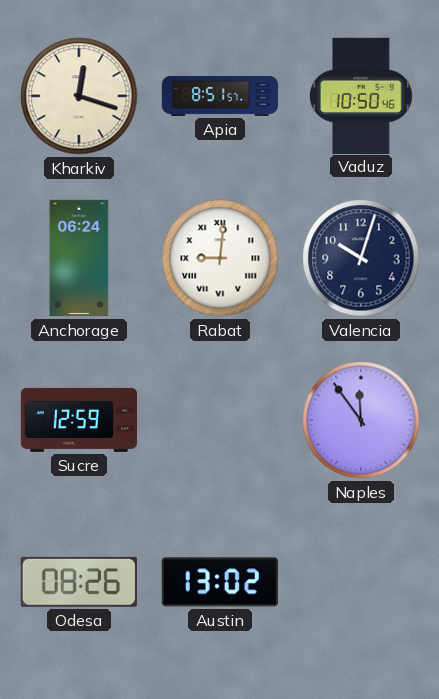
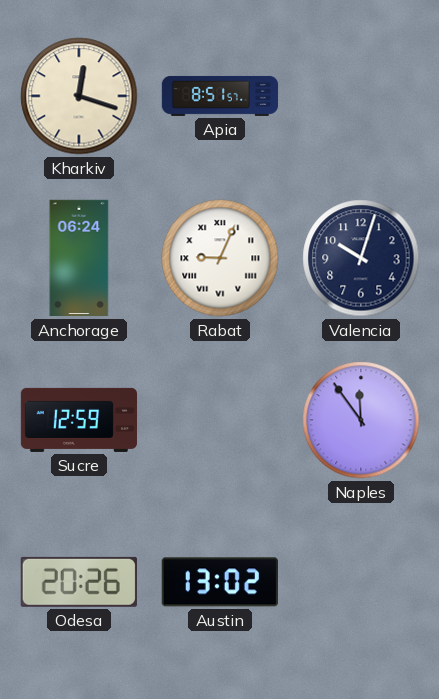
Vaduz: 10:50 -> none (362, 95)
Rabat: 9:01 -> 9:04 (220, 258)
Odesa: 08:26 -> 20:26 (79, 582)
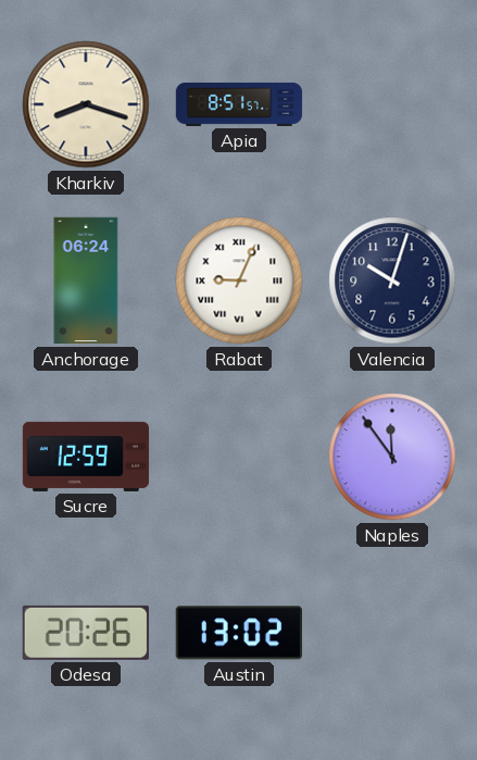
Kharkiv: 12:18 -> 8:18 (86, 104)
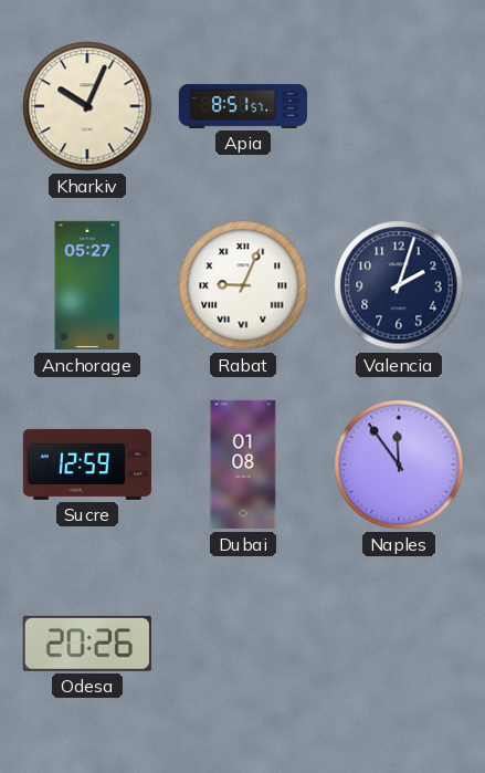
Kharkiv: 8:18 -> 10:04 (87, 106)
Anchorage: 06:24 -> 05:27 (87, 285)
Valencia: 10:03 -> 2:03 (399, 285)
Dubai: none -> 01:08 (243, 464)
Austin: 13:02 -> none (239, 633)
